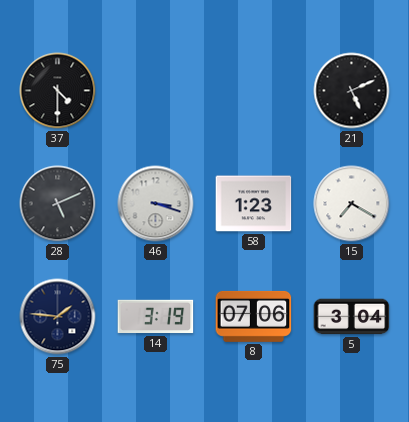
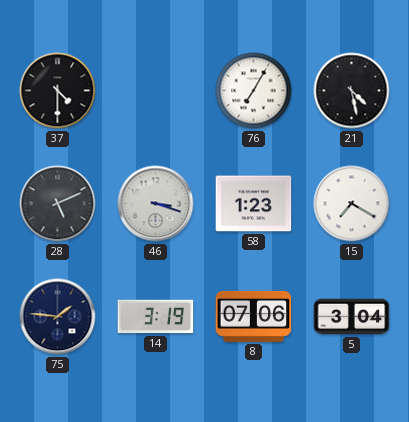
76: none -> 7:05 (254, 91)
21: 5:11 -> 4:28 (352, 91)
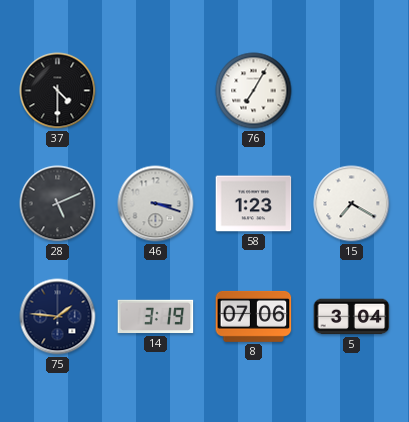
21: 4:28 -> none (352, 91)
